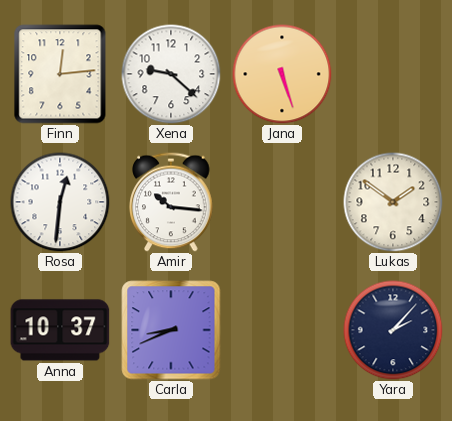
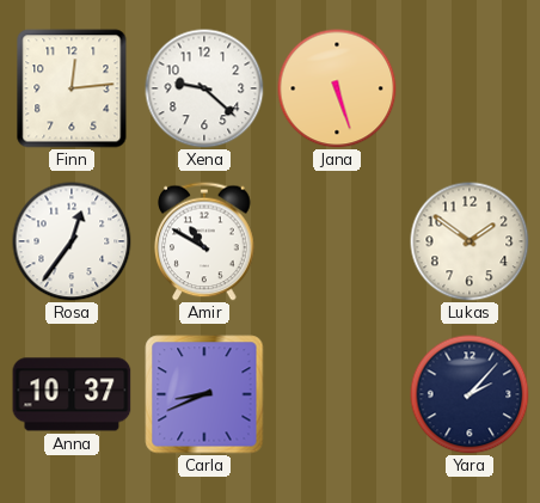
Rosa: 12:31 -> 12:36 (72, 241)
Amir: 10:16 -> 10:50 (204, 241)
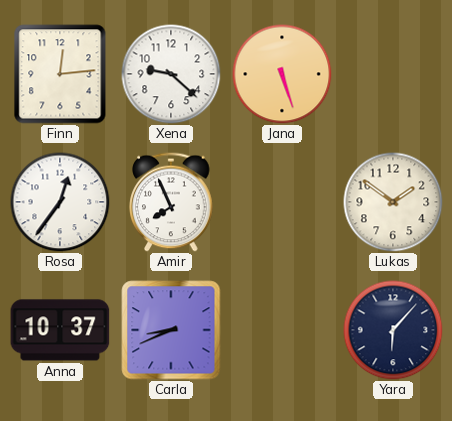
Amir: 10:50 -> 7:56 (171, 202)
Yara: 2:07 -> 6:07 (393, 330)
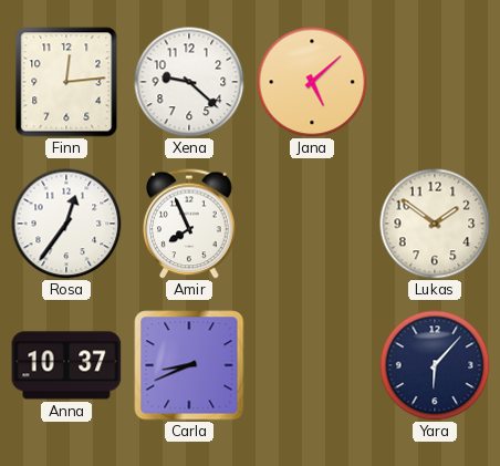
Jana: 5:27 -> 5:08 (312, 82)
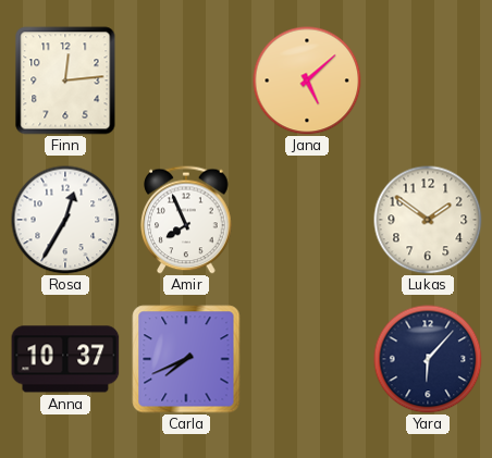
Xena: 9:22 -> none (189, 82)
Rosa: 12:36 -> 12:35 (65, 220)
Carla: 8:41 -> 7:41 (186, 359)
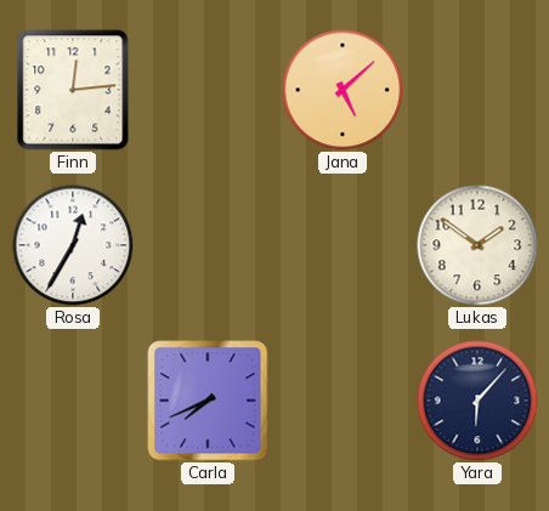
Amir: 7:56 -> none (186, 220)
Anna: 10:37 -> none (65, 359)
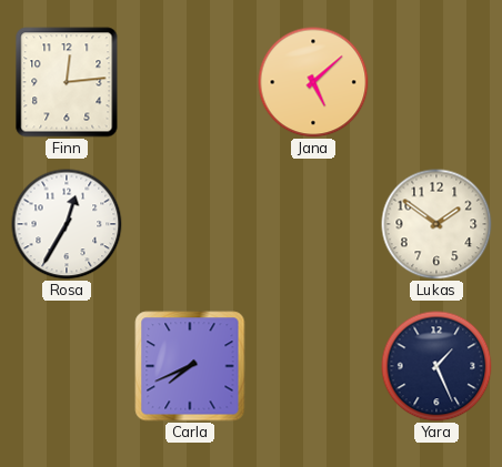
Yara: 6:07 -> 1:26 (436, 366)
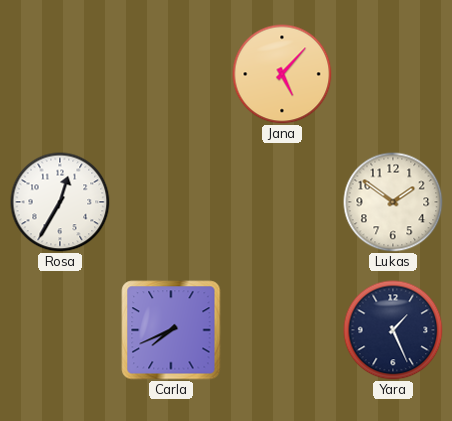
Finn: 12:14 -> none (67, 82)
Jana: 5:08 -> 5:07 (282, 74)
